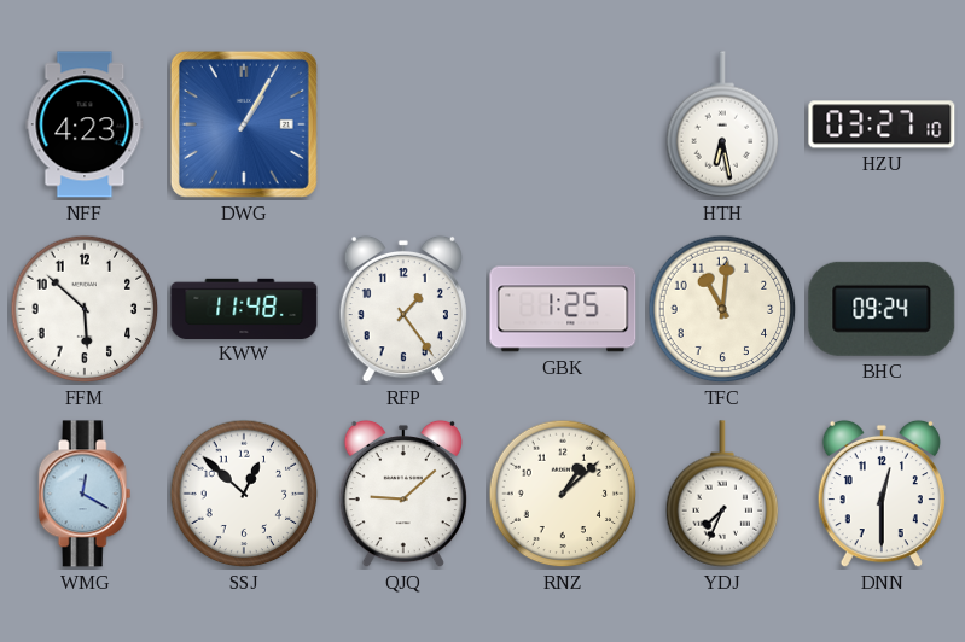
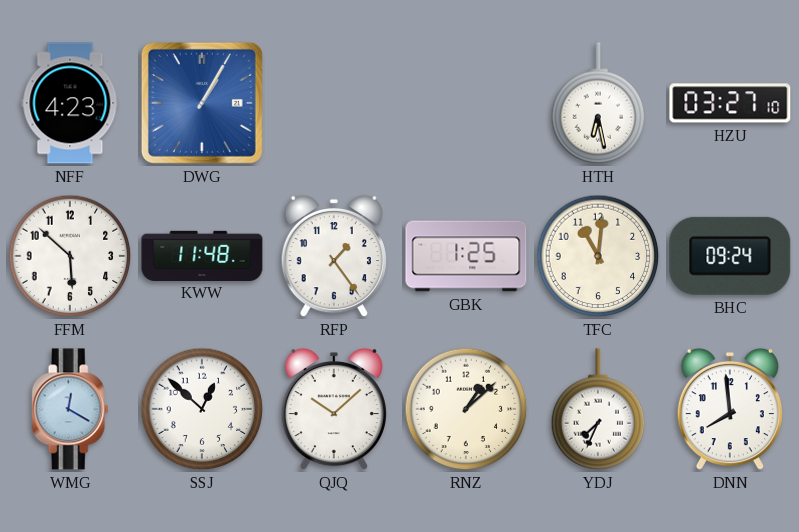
QJQ: 9:08 -> 10:08 (334, 409)
DNN: 12:30 -> 7:59 (730, 409)
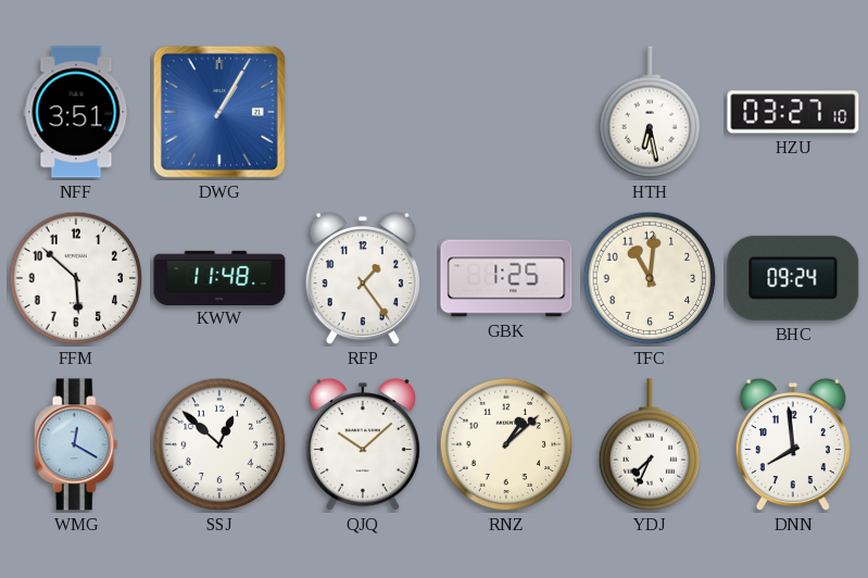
NFF: 4:23 -> 3:51 (76, 112)
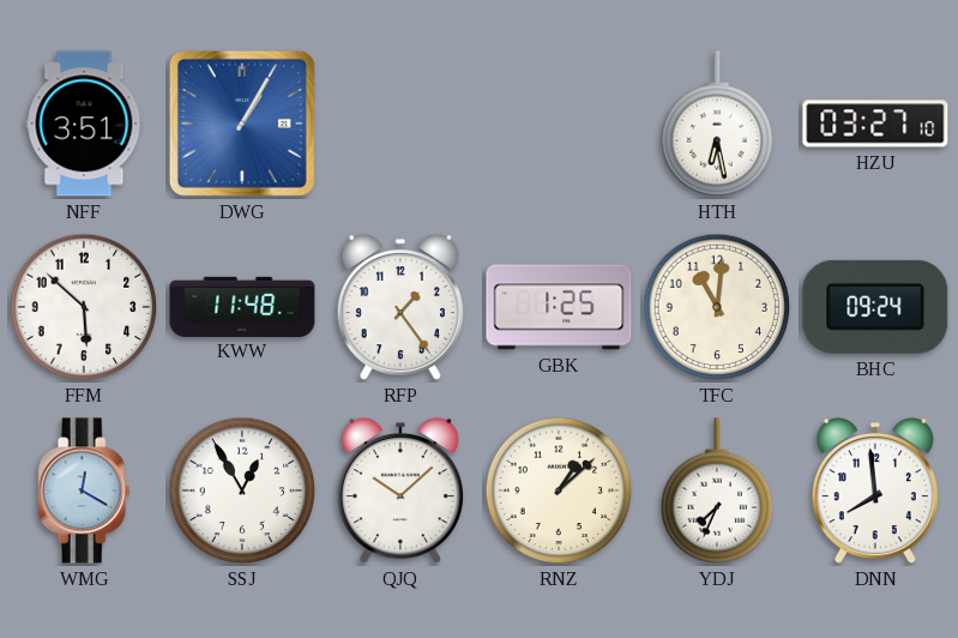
SSJ: 12:52 -> 12:55 (242, 490)
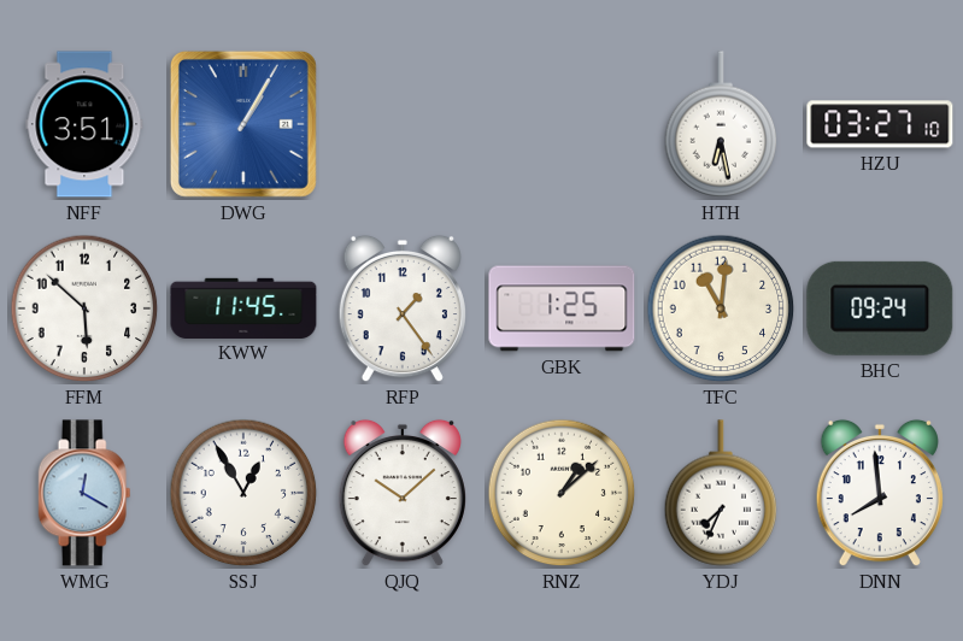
KWW: 11:48 -> 11:45 (243, 307)
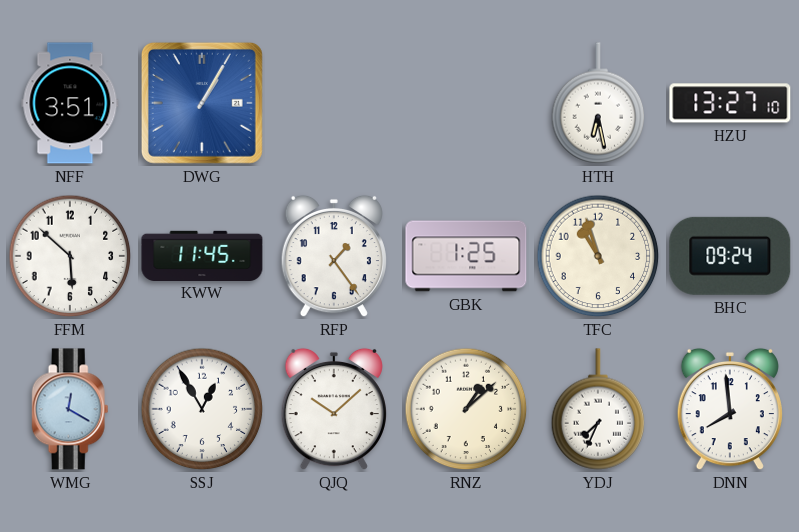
HZU: 03:27 -> 13:27 (730, 103)
TFC: 11:01 -> 10:57 (598, 256)
